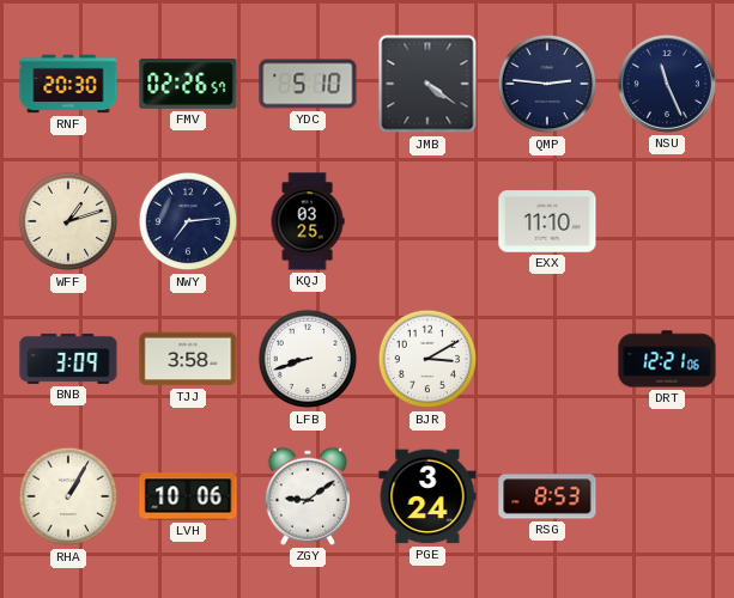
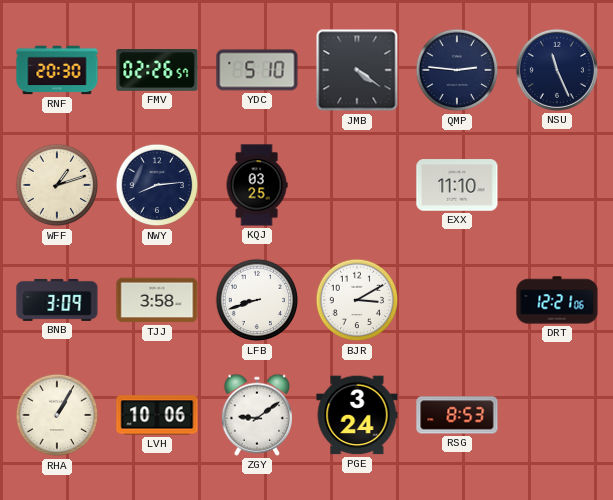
NWY: 7:14 -> 8:14 (157, 185)
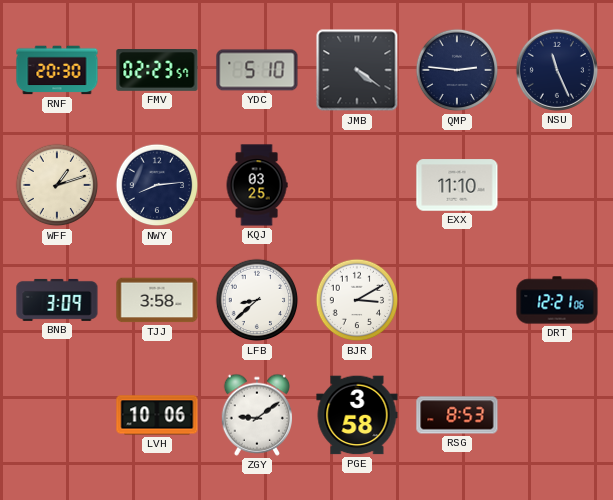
FMV: 02:26 -> 02:23 (157, 71)
LFB: 8:42 -> 8:38 (257, 300)
RHA: 1:05 -> none (57, 415)
PGE: 3:24 -> 3:58 (357, 415)
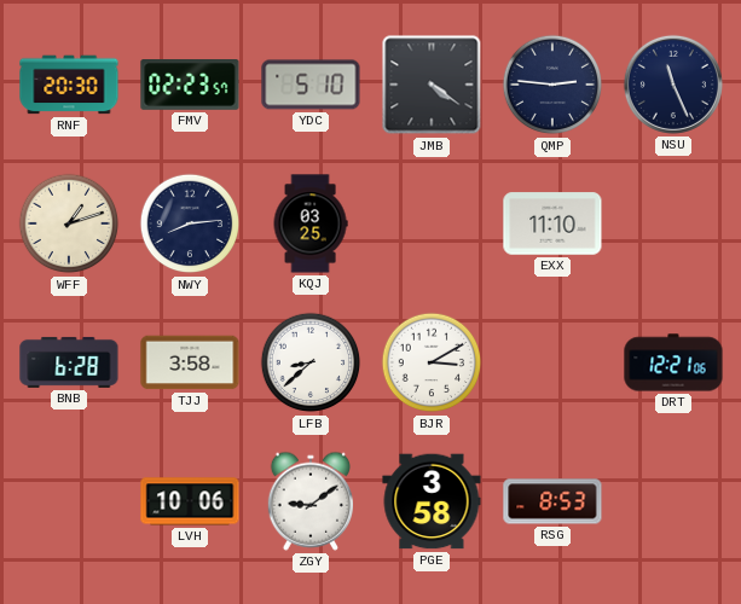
BNB: 3:09 -> 6:28 (69, 362)
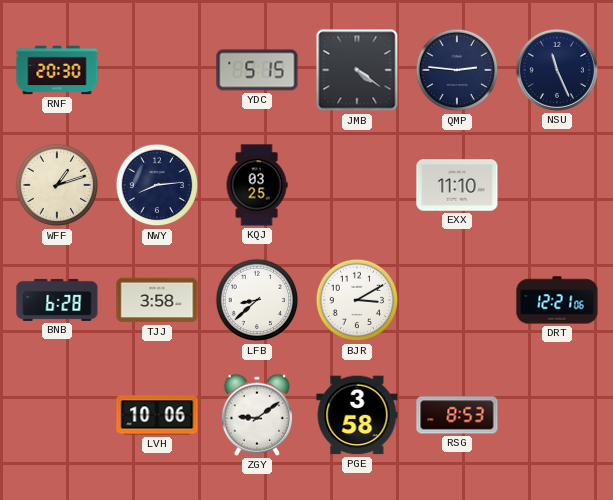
FMV: 02:23 -> none (190, 86)
YDC: 5:10 -> 5:15 (257, 70)
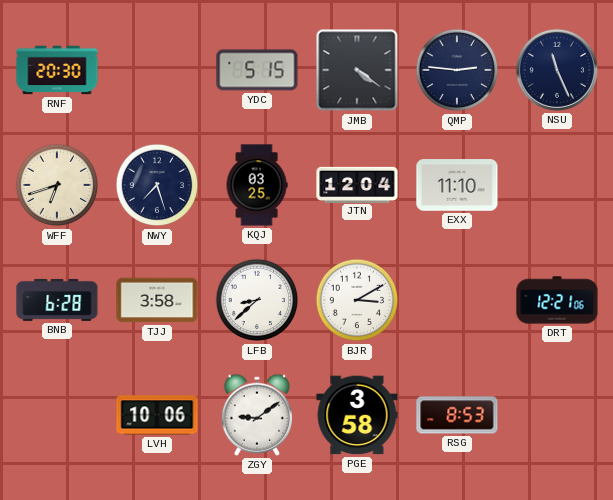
WFF: 1:12 -> 6:42 (57, 185)
NWY: 8:14 -> 7:27 (157, 185)
JTN: none -> 12:04 (357, 184)
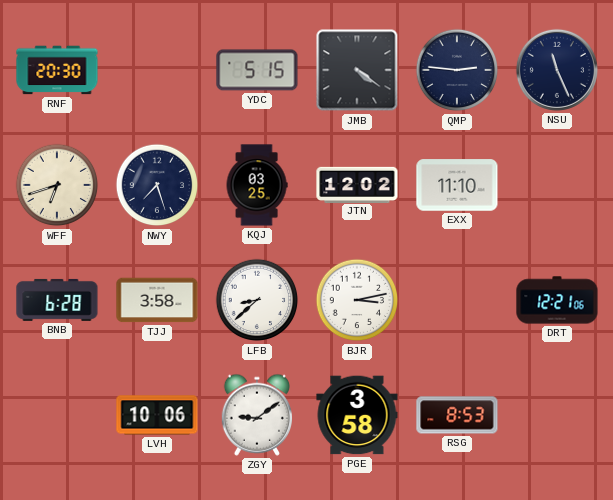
JTN: 12:04 -> 12:02 (357, 184)
BJR: 3:10 -> 3:13 (357, 300)
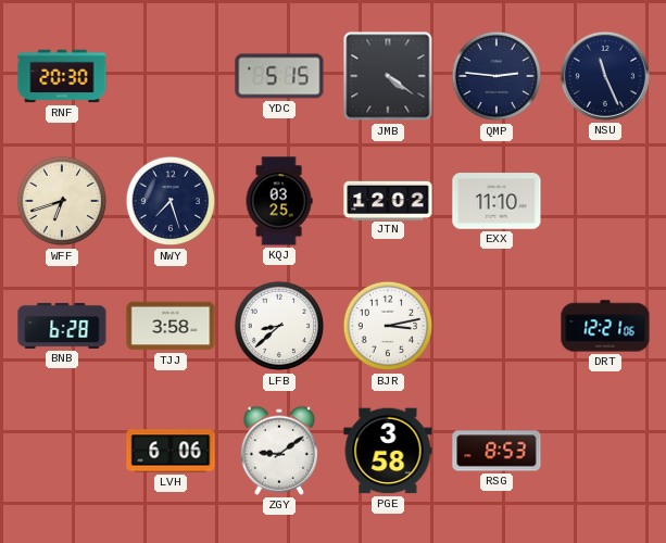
LVH: 10:06 -> 6:06 (171, 451)
